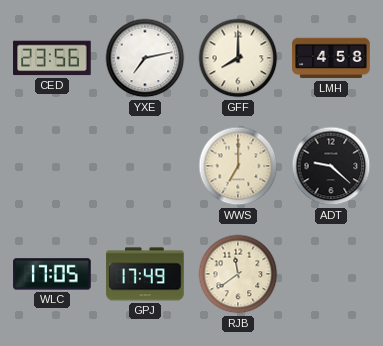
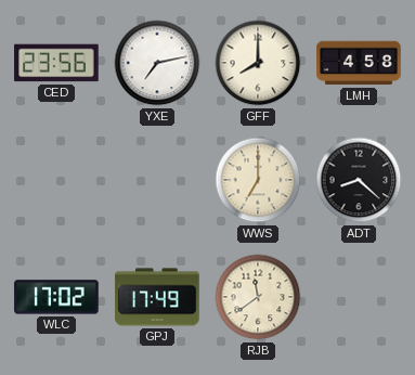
ADT: 9:22 -> 8:22 (359, 180)
WLC: 17:05 -> 17:02 (56, 297)
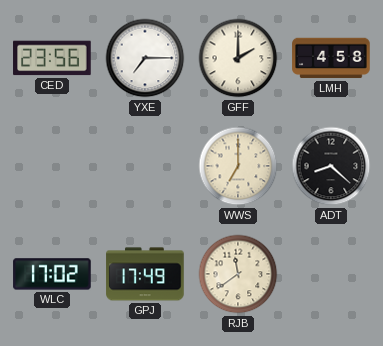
YXE: 7:13 -> 7:15 (145, 58)
GFF: 8:00 -> 2:00 (238, 58)
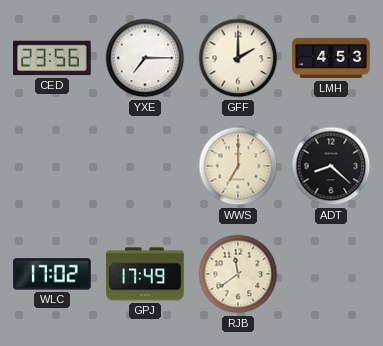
LMH: 4:58 -> 4:53 (331, 58)
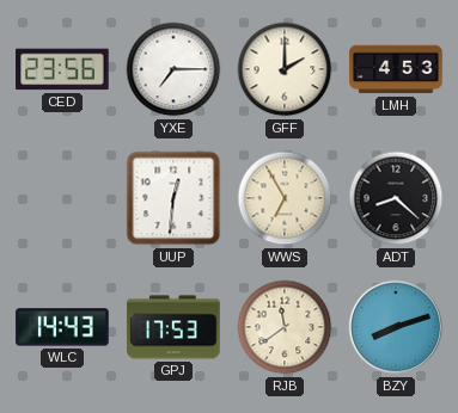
UUP: none -> 12:31 (173, 198)
WWS: 7:00 -> 6:55 (285, 198)
WLC: 17:02 -> 14:43 (62, 327)
GPJ: 17:49 -> 17:53 (173, 327)
BZY: none -> 8:12 (396, 327)
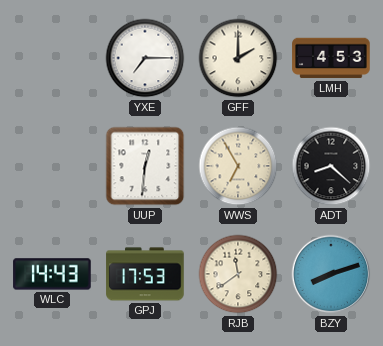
CED: 23:56 -> none (62, 69)
